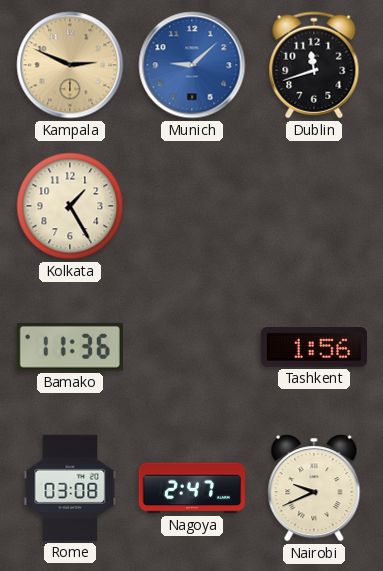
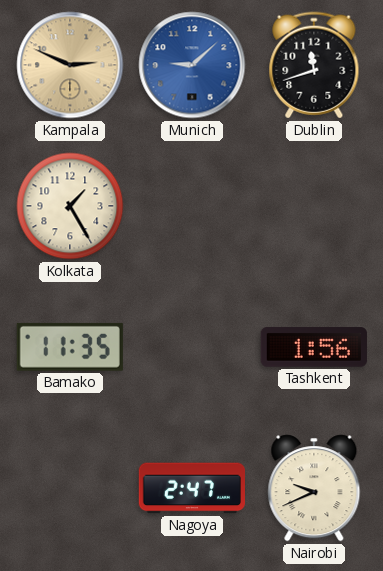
Bamako: 11:36 -> 11:35 (70, 347)
Rome: 03:08 -> none (70, 488)
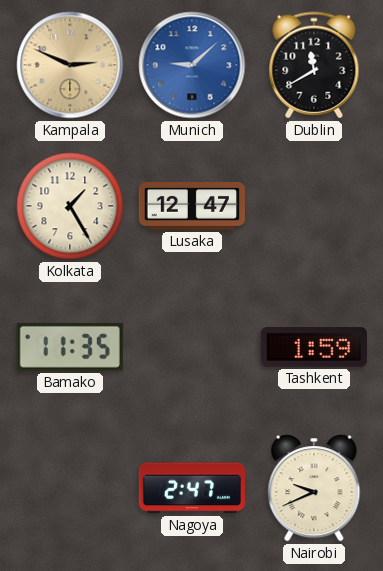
Dublin: 11:42 -> 11:40 (314, 65)
Lusaka: none -> 12:47 (191, 207)
Tashkent: 1:56 -> 1:59 (314, 347)
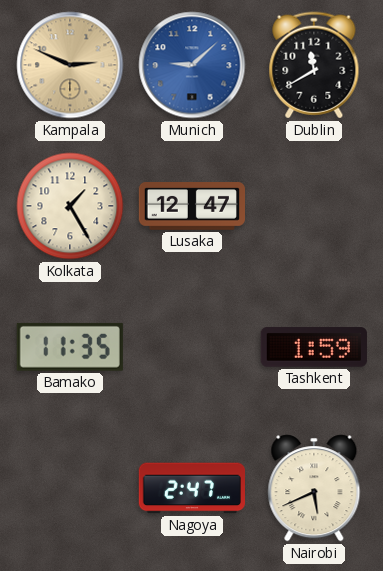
Nairobi: 9:41 -> 5:41 (314, 488)
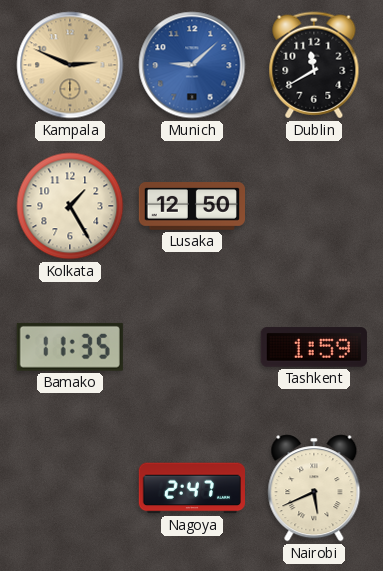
Lusaka: 12:47 -> 12:50 (191, 207)
